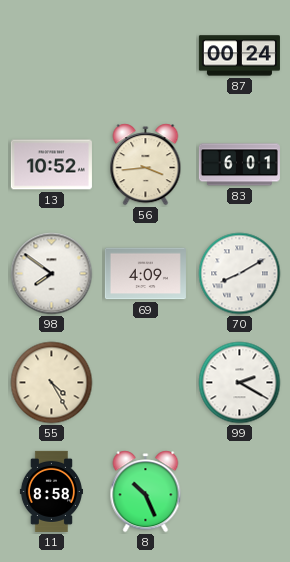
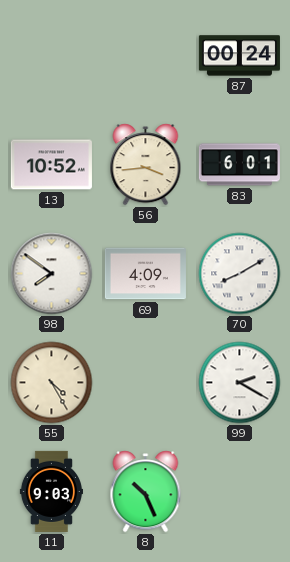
11: 8:58 -> 9:03 (51, 491)
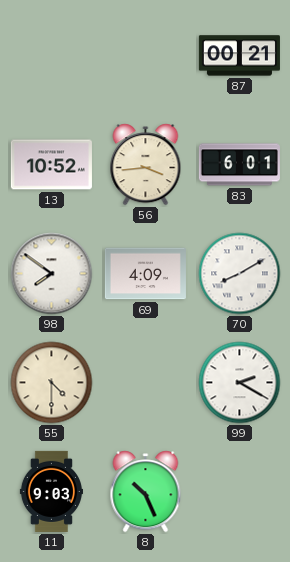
87: 00:24 -> 00:21 (239, 56)
55: 4:25 -> 4:30 (52, 383)
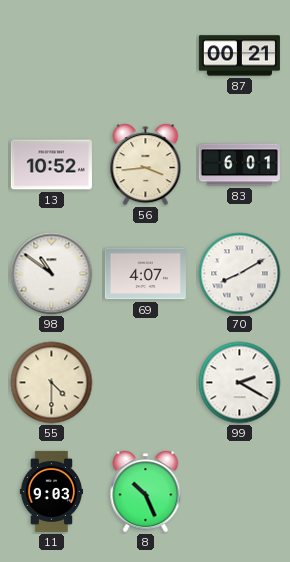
98: 7:51 -> 10:51 (52, 274)
69: 4:09 -> 4:07 (145, 274)
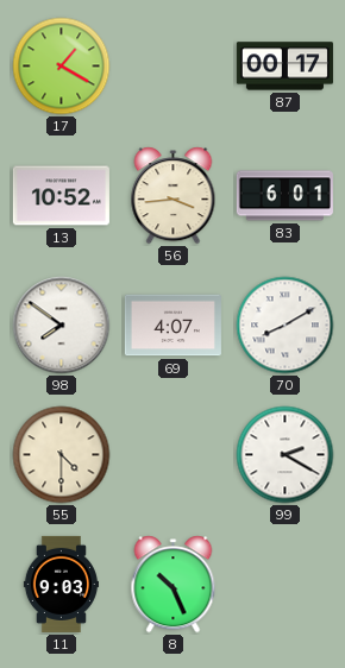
17: none -> 1:20 (62, 67)
87: 00:21 -> 00:17 (284, 67)
98: 10:51 -> 7:51 (62, 326)
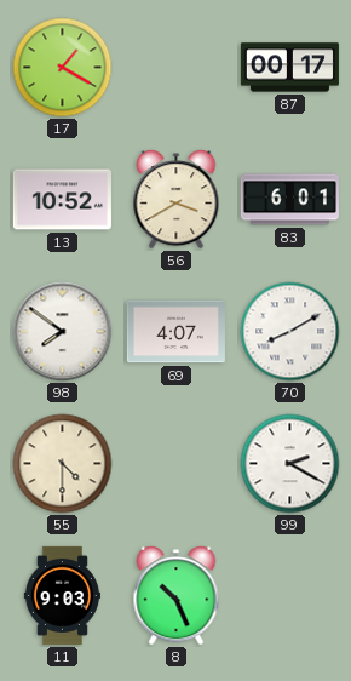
56: 3:44 -> 3:40 (177, 200)
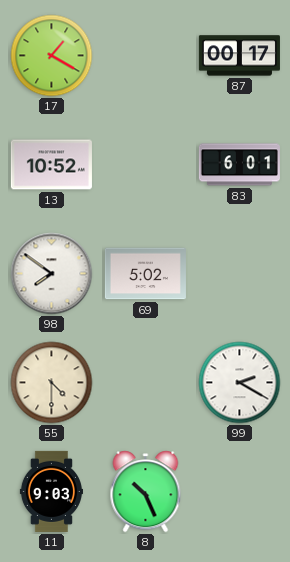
56: 3:40 -> none (177, 200)
69: 4:07 -> 5:02 (145, 274)
70: 8:10 -> none (290, 332)
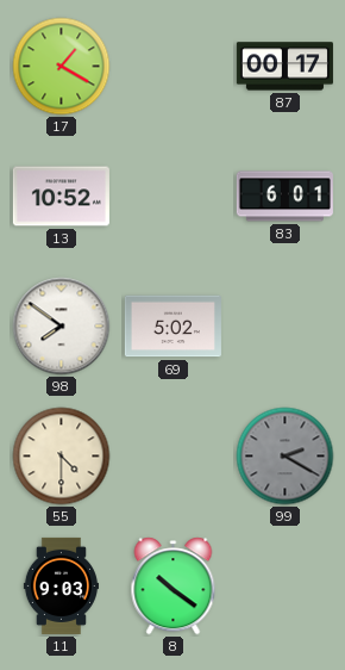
99 dial: white -> grey (286, 457)
8: 10:26 -> 10:21 (174, 587)
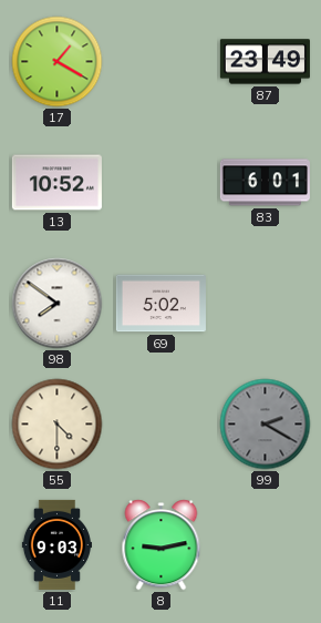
87: 00:17 -> 23:49 (265, 62)
8: 10:21 -> 9:13 (162, 545)
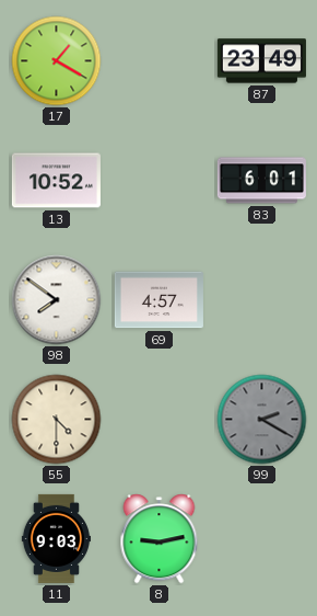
69: 5:02 -> 4:57 (158, 300)
